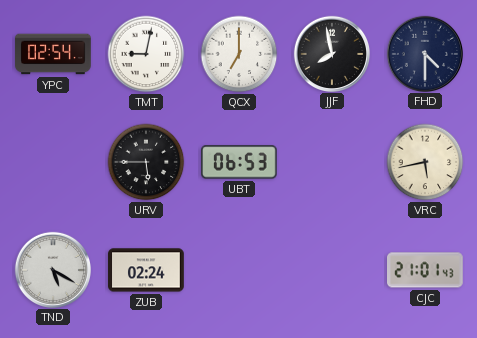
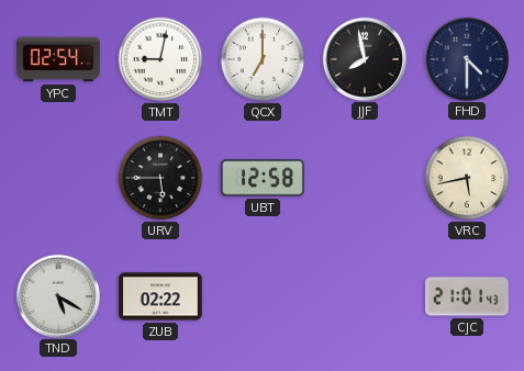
UBT: 06:53 -> 12:58 (263, 178)
ZUB: 02:24 -> 02:22 (160, 296)
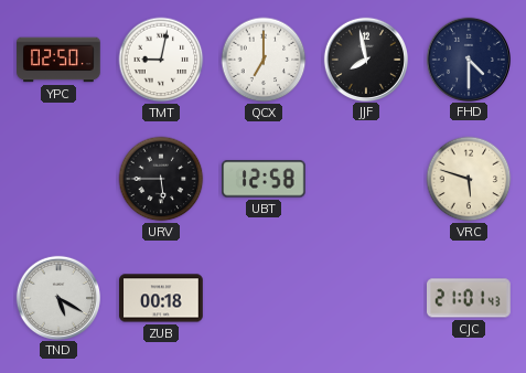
YPC: 02:54 -> 02:50 (58, 60)
VRC: 5:43 -> 5:48 (469, 179)
ZUB: 02:22 -> 00:18 (161, 298)
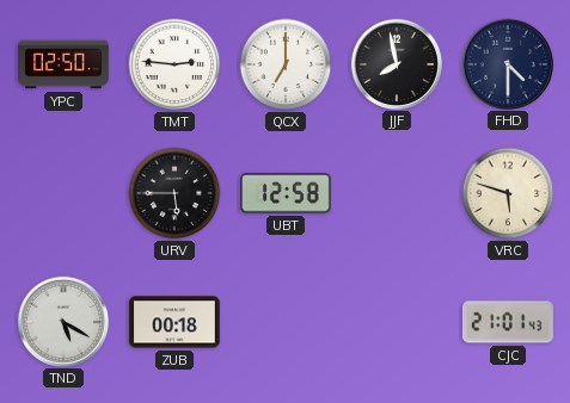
TMT: 9:02 -> 2:46 (174, 64)
